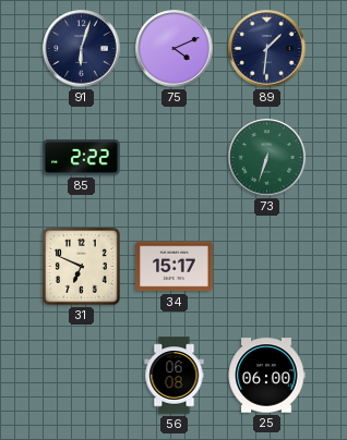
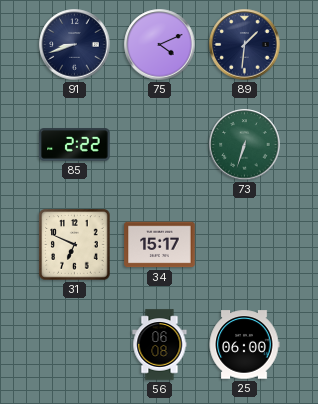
91: 6:03 -> 8:42 (75, 45)
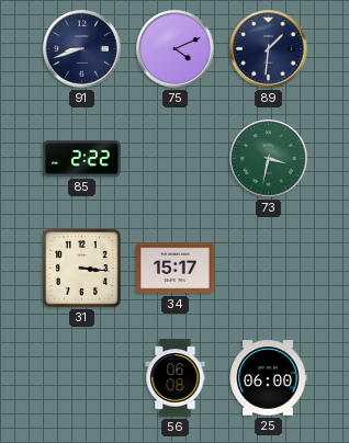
73: 6:33 -> 3:32 (269, 159)
31: 6:49 -> 3:16 (82, 269)
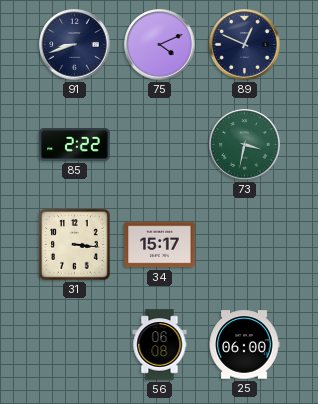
89: 1:31 -> 12:49 (245, 45)
